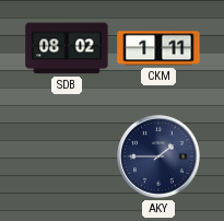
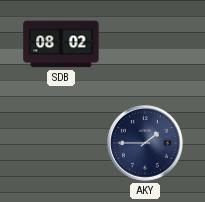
CKM: 1:11 -> none (158, 48)
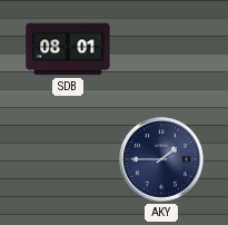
SDB: 08:02 -> 08:01 (68, 49)
